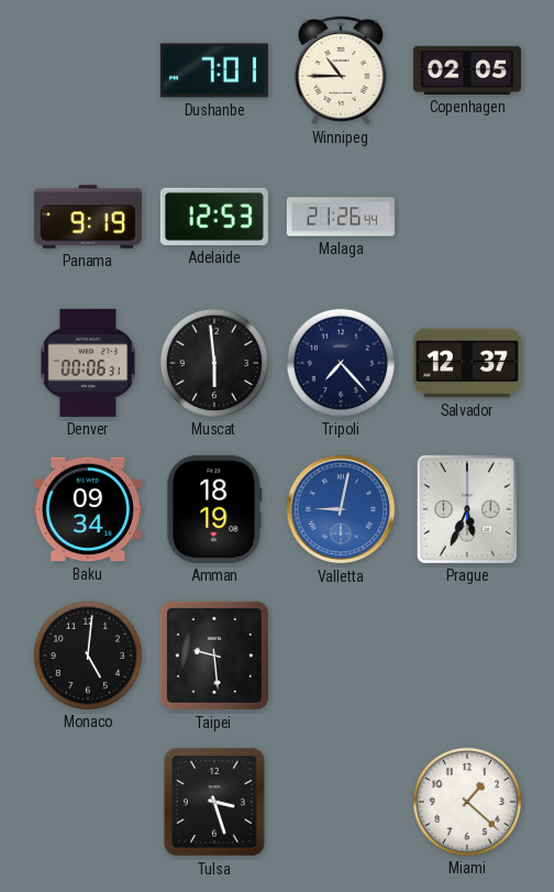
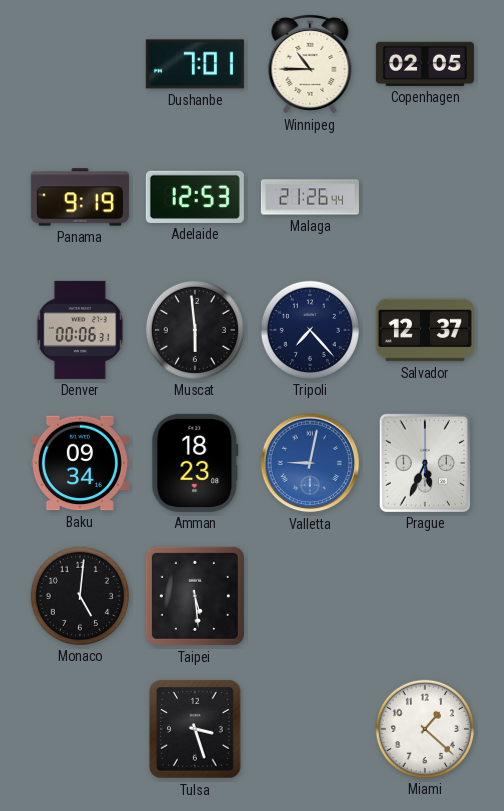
Amman: 18:19 -> 18:23 (195, 463)
Taipei: 9:29 -> 5:29 (195, 596)
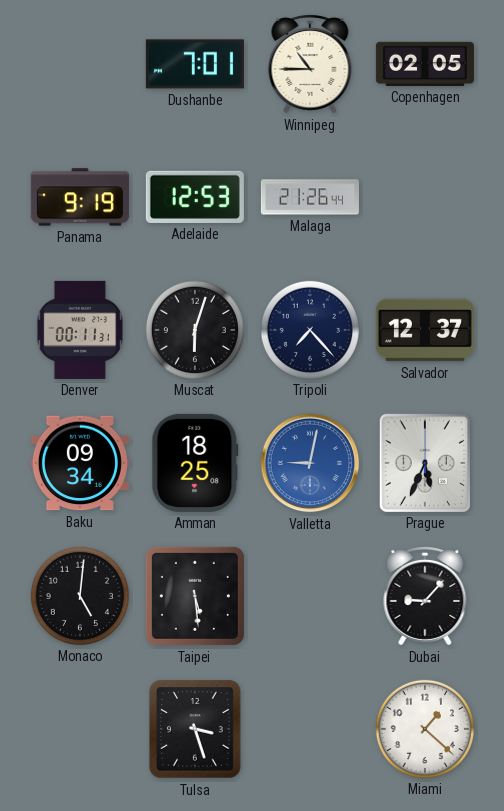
Denver: 00:06 -> 00:11 (80, 330)
Muscat: 5:59 -> 6:03 (195, 330)
Amman: 18:23 -> 18:25 (195, 463)
Dubai: none -> 9:07 (425, 597)
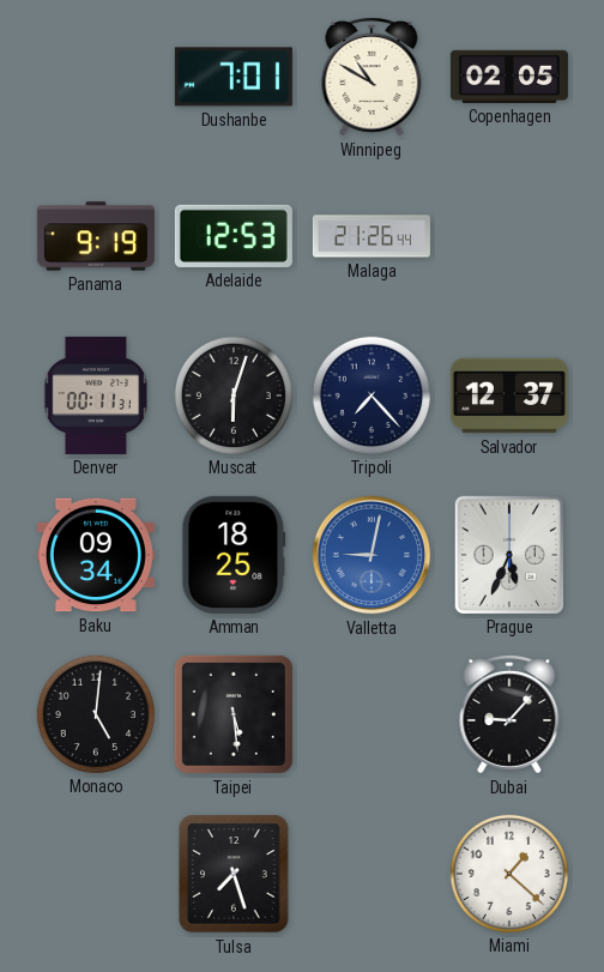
Winnipeg: 10:45 -> 10:50 (372, 78)
Tulsa: 3:27 -> 7:27 (234, 874)
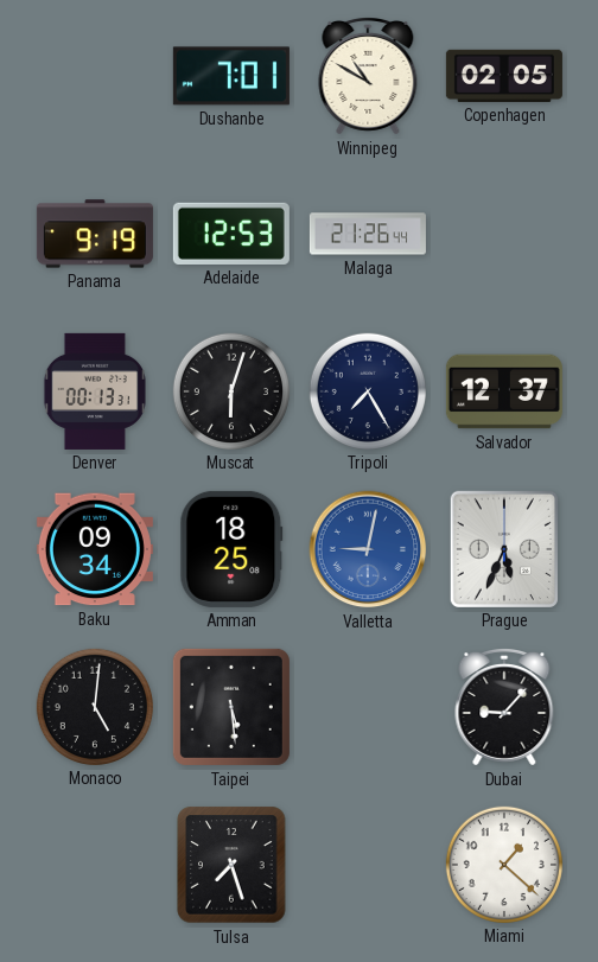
Denver: 00:11 -> 00:13 (95, 391)
Tripoli: 7:23 -> 7:25 (368, 391)
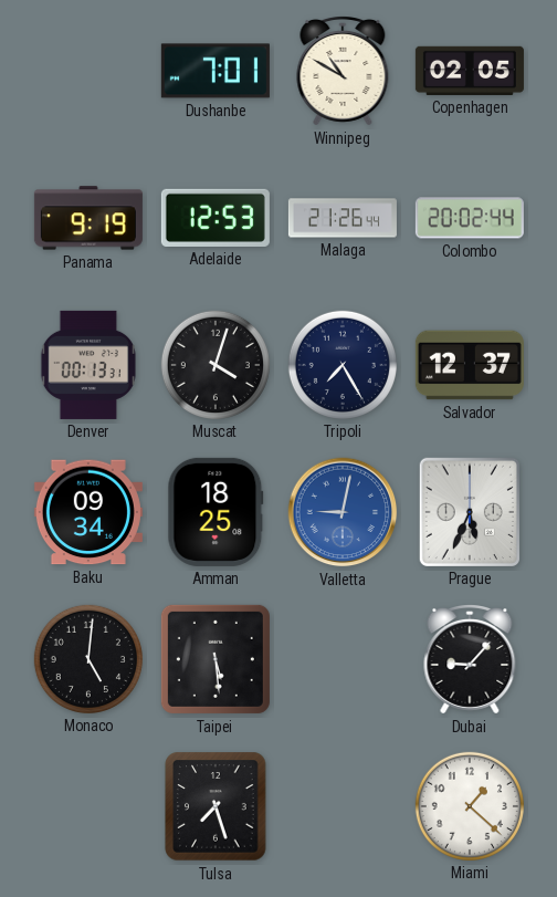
Colombo: none -> 20:02 (470, 218)
Muscat: 6:03 -> 4:03 (216, 365)
